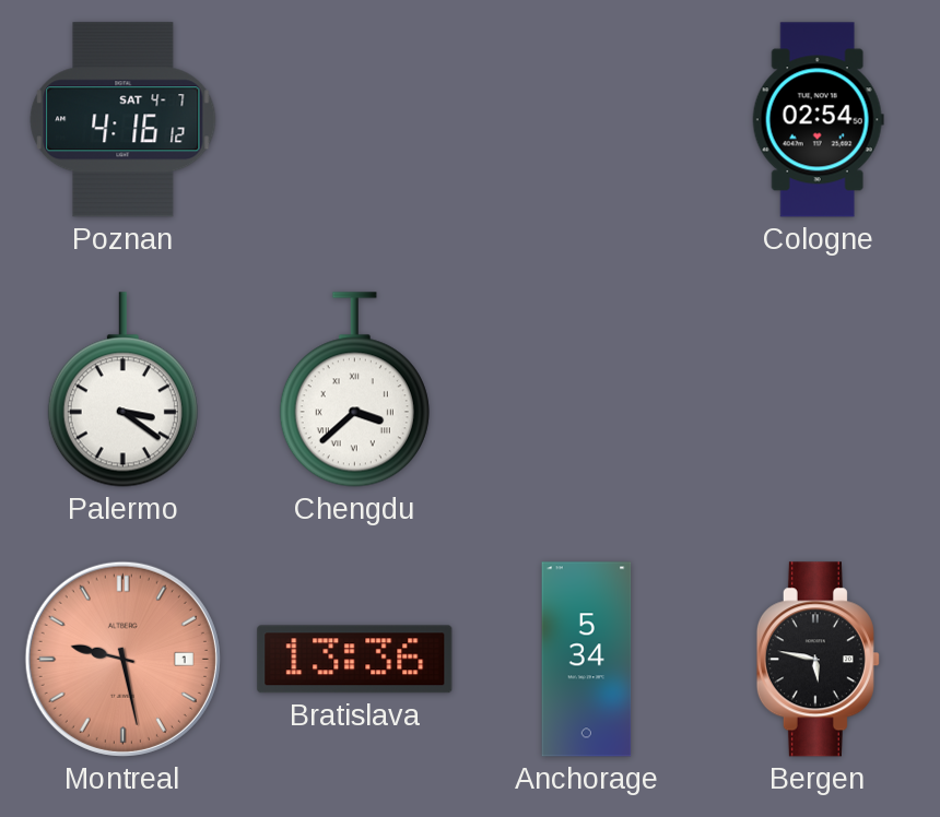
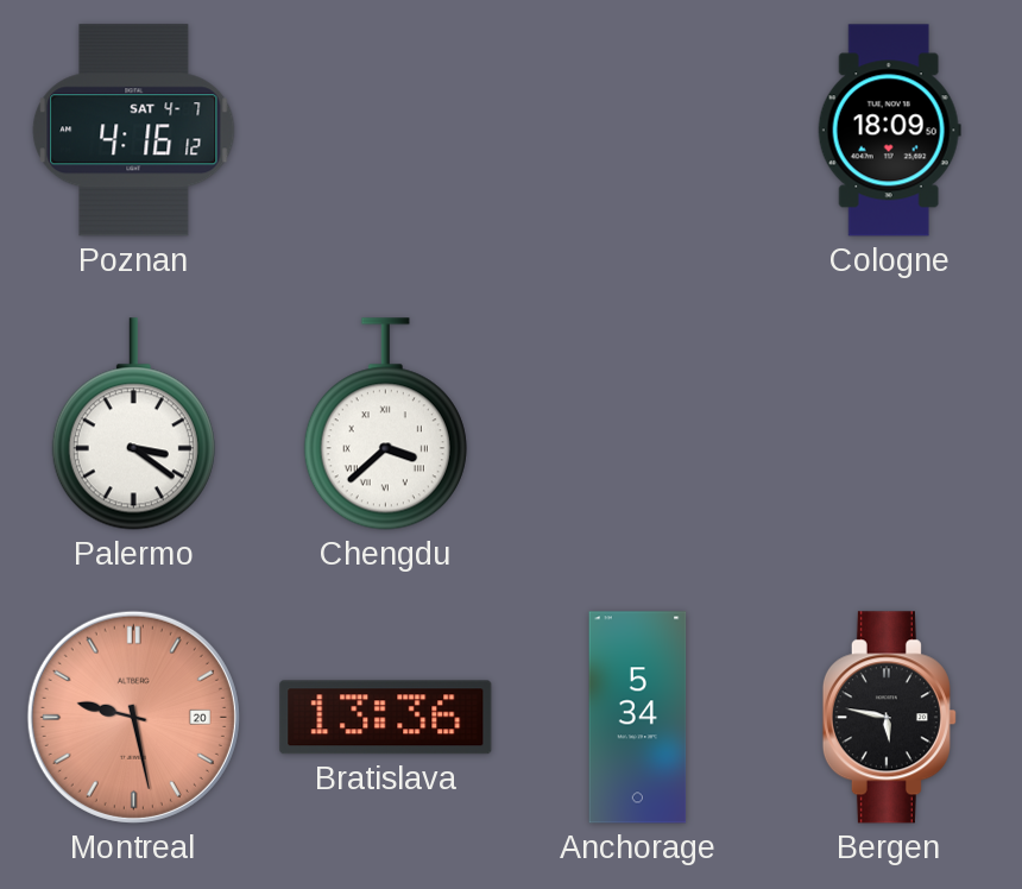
Cologne: 02:54 -> 18:09 (889, 131)
Montreal date: 1 -> 20 (133, 717)
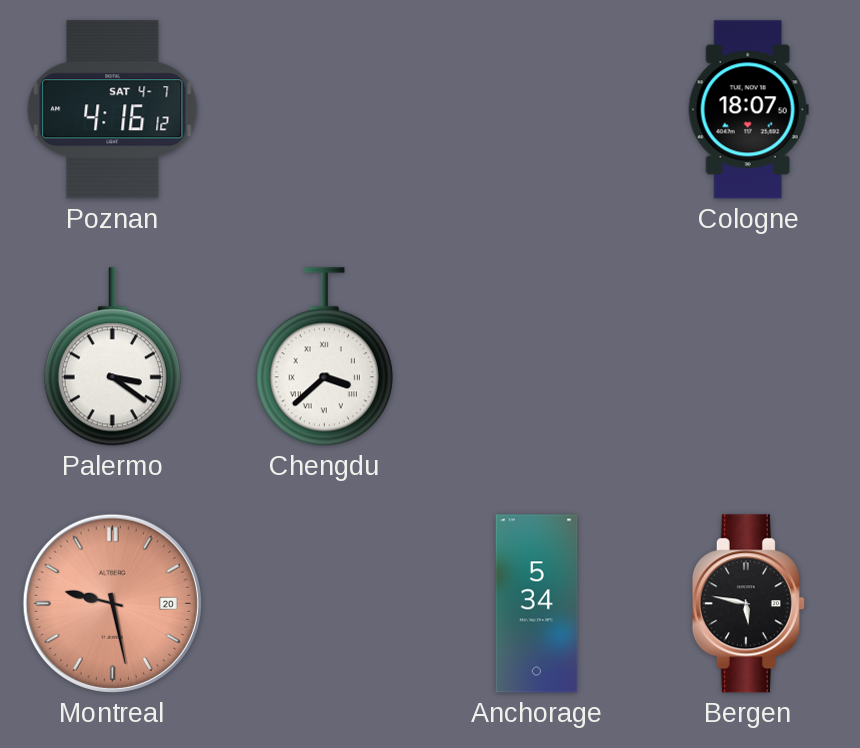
Cologne: 18:09 -> 18:07 (748, 110)
Bratislava: 13:36 -> none (386, 718)
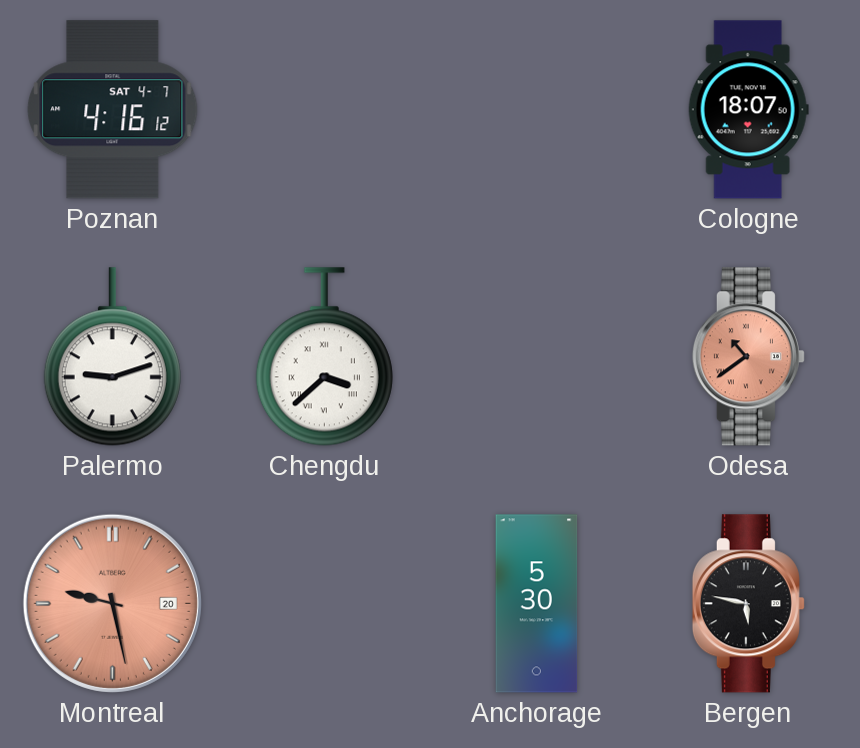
Palermo: 3:21 -> 9:12 (112, 357)
Odesa: none -> 10:39 (748, 357)
Anchorage: 5:34 -> 5:30 (537, 604)
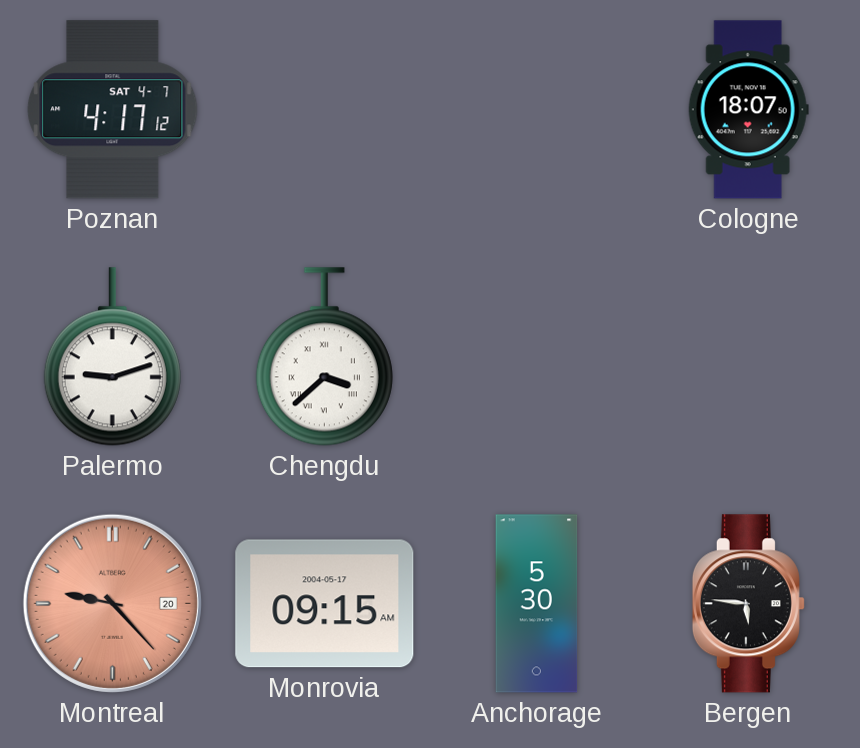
Poznan: 4:16 -> 4:17 (113, 110)
Odesa: 10:39 -> none (748, 357)
Montreal: 9:28 -> 9:23 (112, 603)
Monrovia: none -> 09:15 (325, 604)
Bergen: 5:47 -> 5:46 (748, 604)
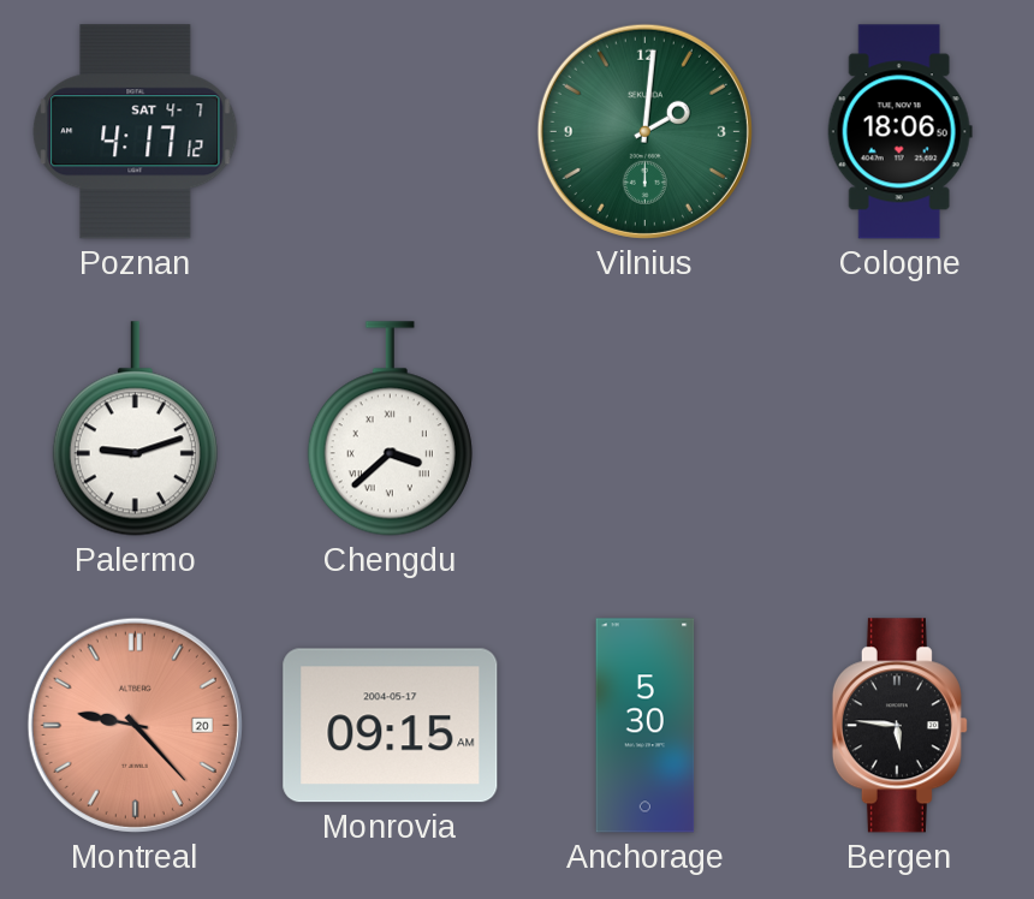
Vilnius: none -> 2:01 (644, 131)
Cologne: 18:07 -> 18:06 (899, 132)
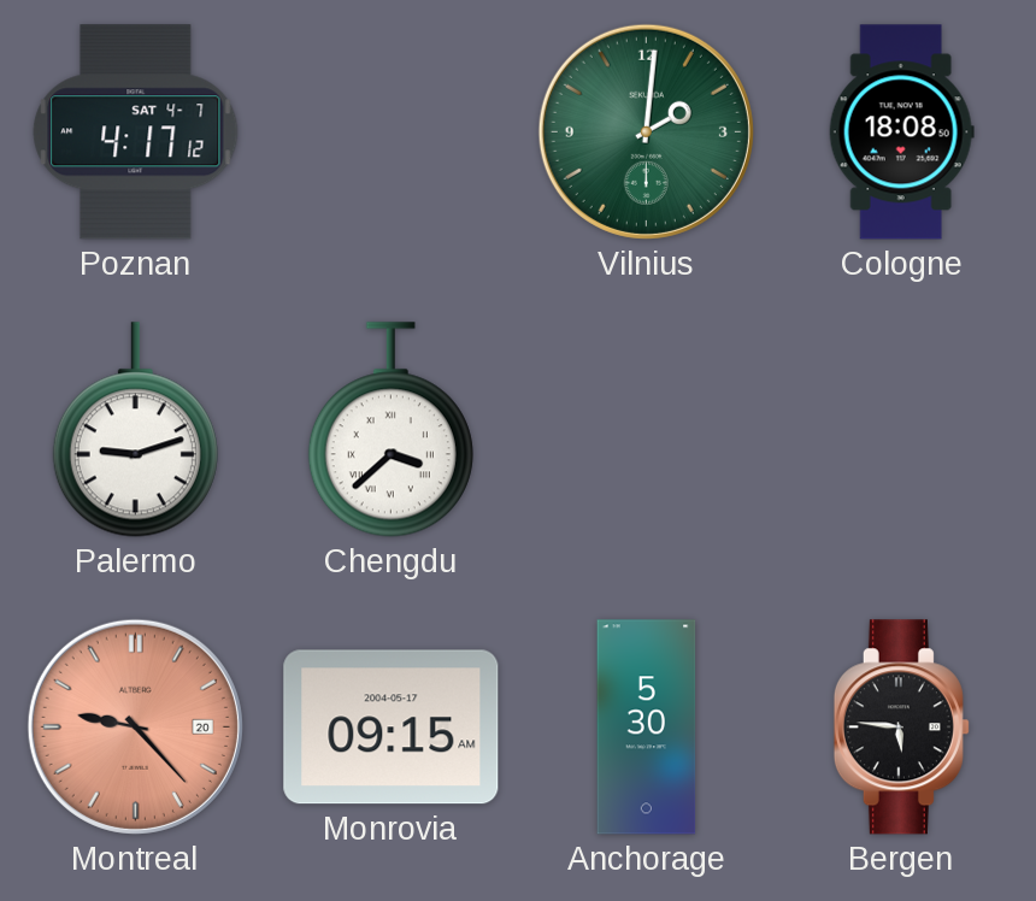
Cologne: 18:06 -> 18:08 (901, 132)
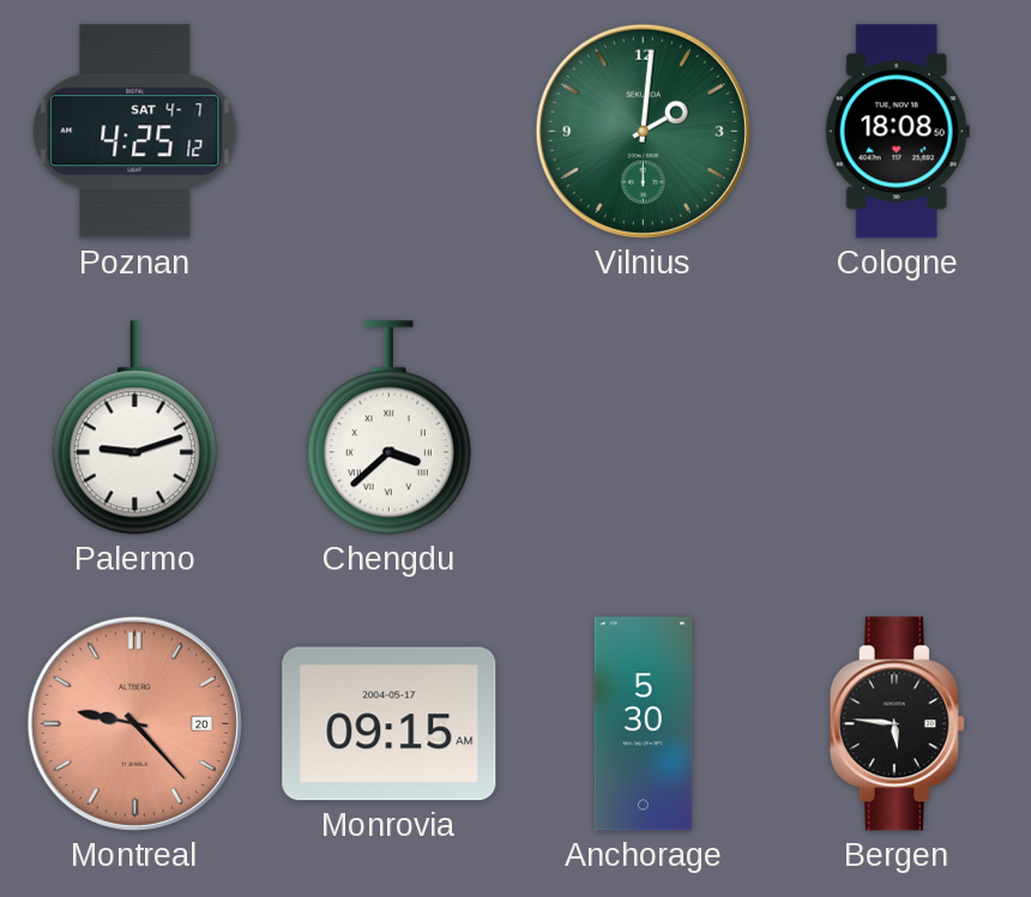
Poznan: 4:17 -> 4:25 (135, 132)
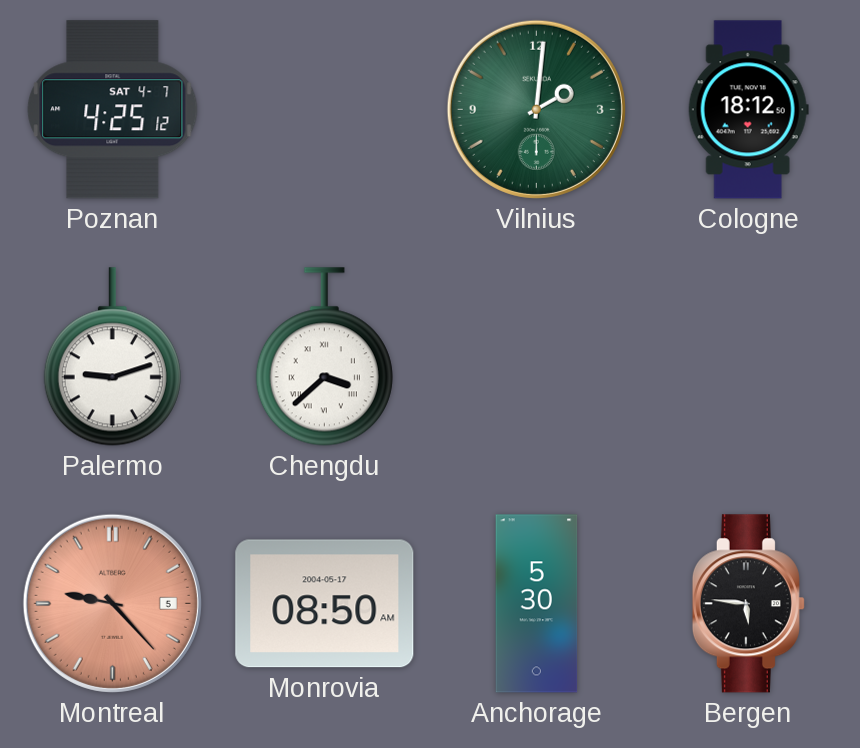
Cologne: 18:08 -> 18:12 (748, 110)
Montreal date: 20 -> 5 (112, 603)
Monrovia: 09:15 -> 08:50 (325, 604)
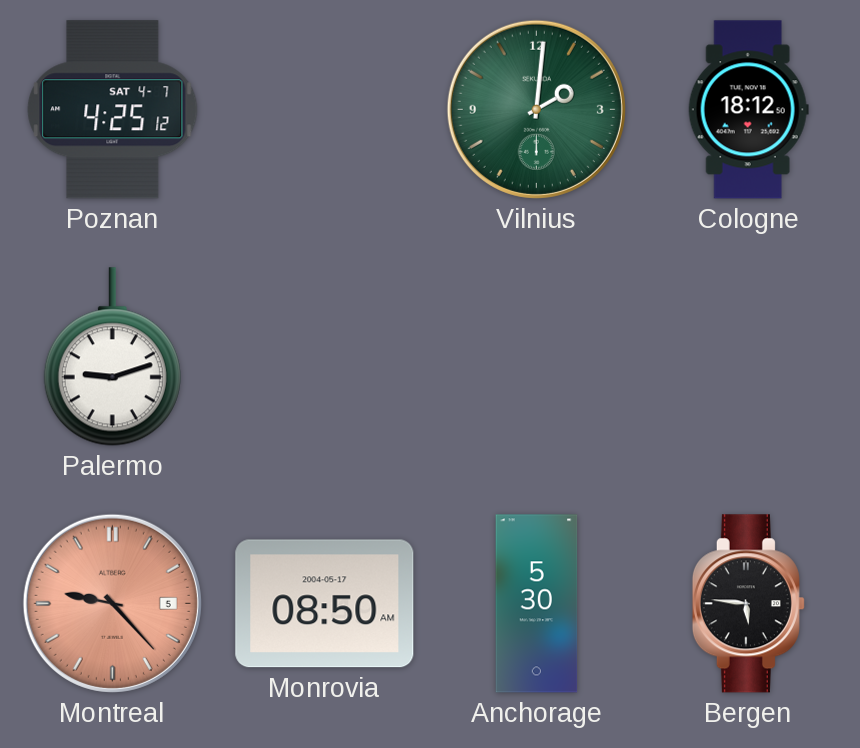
Chengdu: 3:38 -> none (324, 357)
